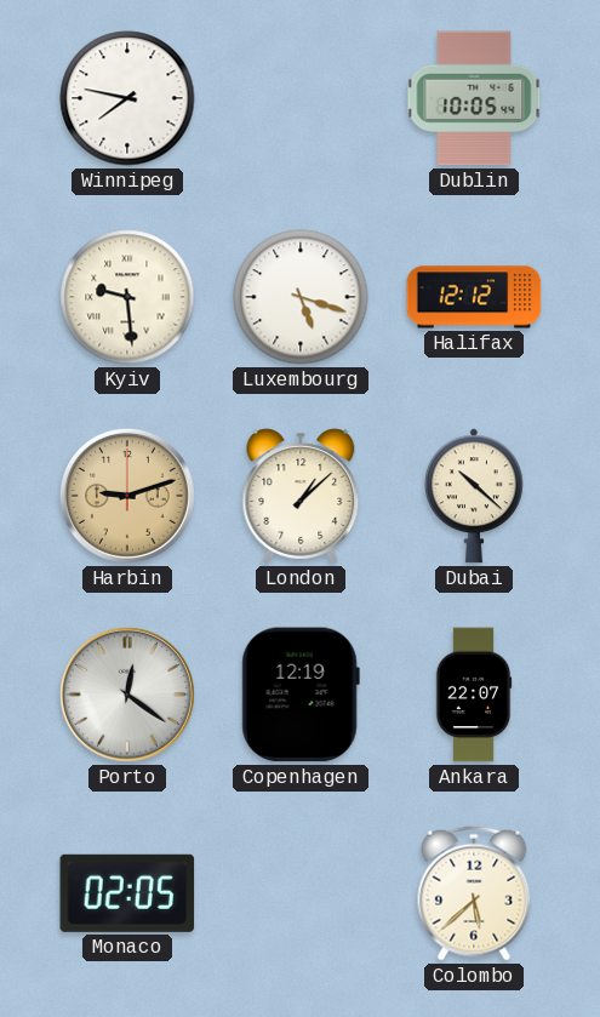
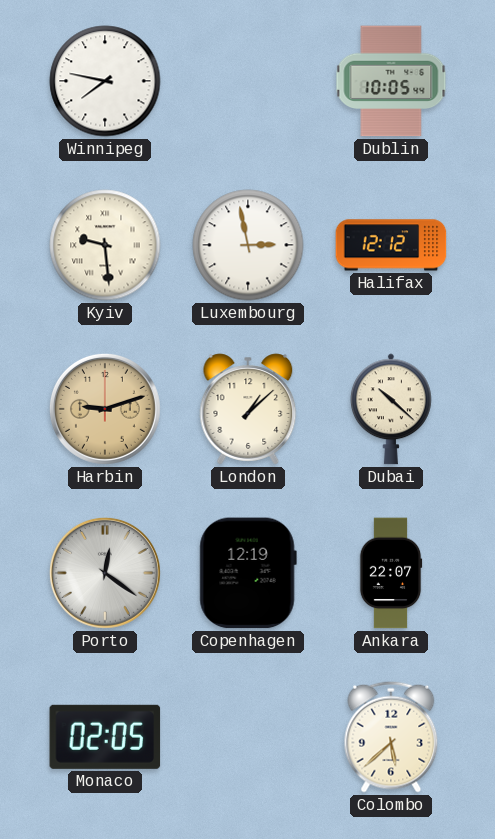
Luxembourg: 5:18 -> 2:58 (248, 245)
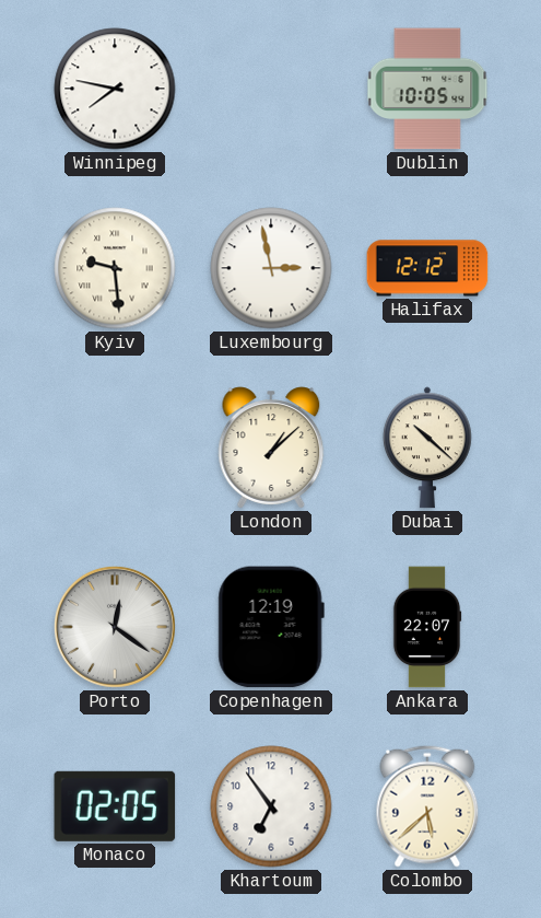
Harbin: 9:12 -> none (105, 409)
Khartoum: none -> 6:54 (271, 806)
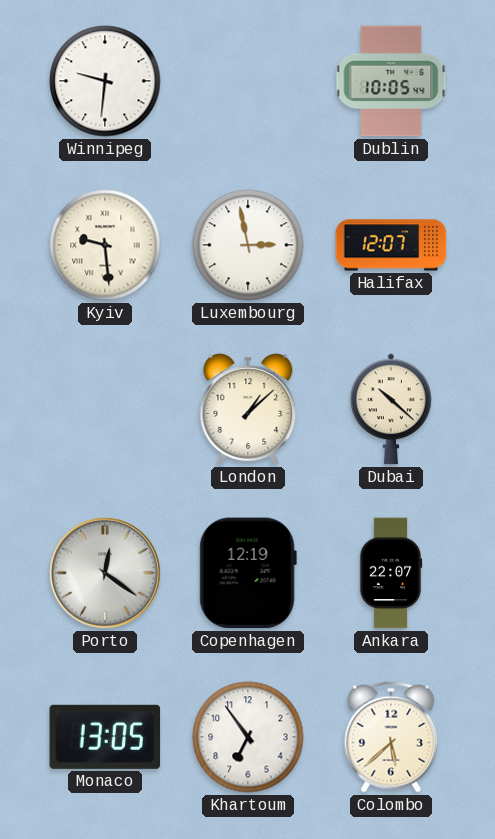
Winnipeg: 7:47 -> 9:31 (105, 81)
Halifax: 12:12 -> 12:07 (391, 245)
Monaco: 02:05 -> 13:05 (105, 737)
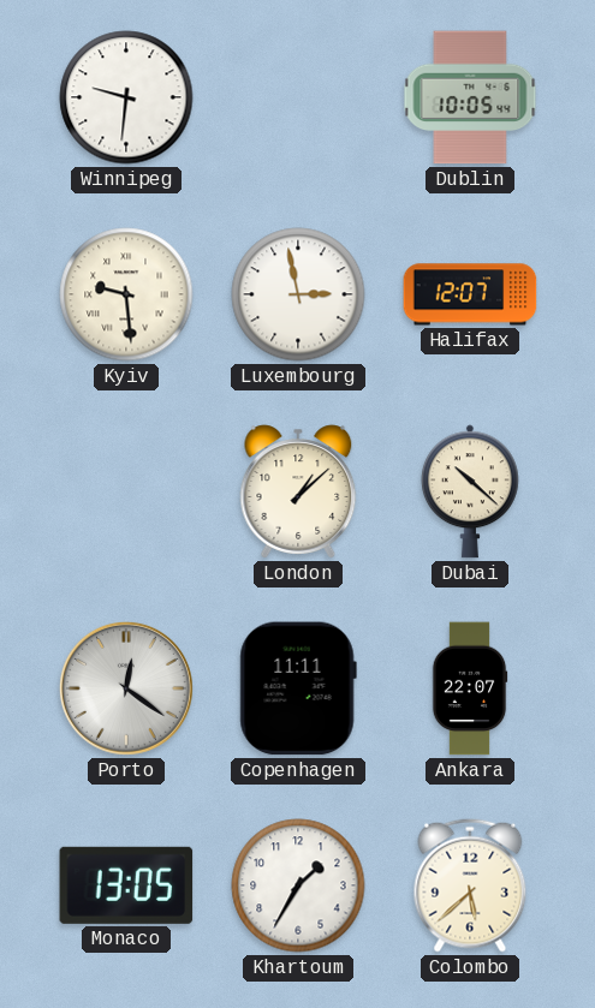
Copenhagen: 12:19 -> 11:11 (298, 688)
Khartoum: 6:54 -> 1:35 (298, 885)
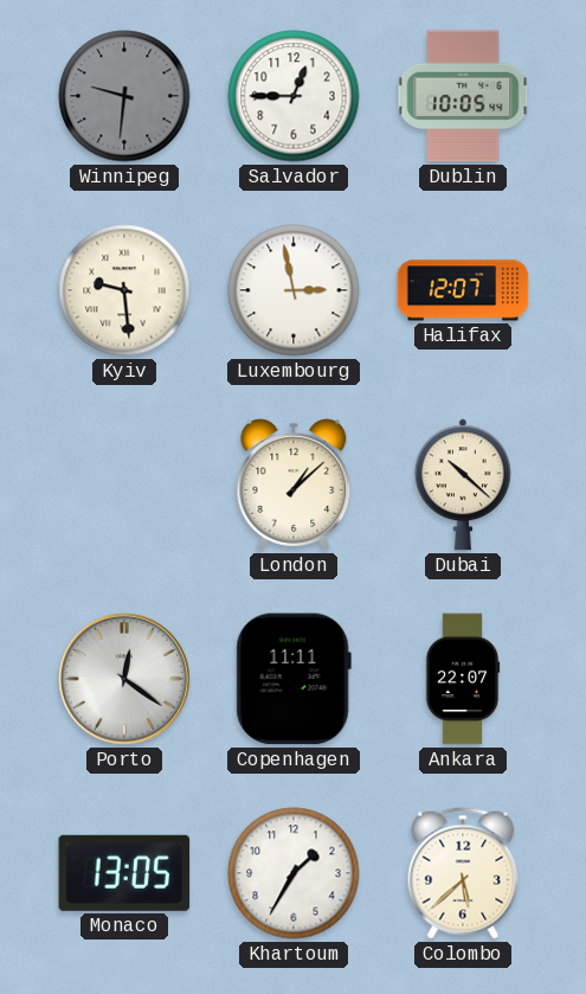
Winnipeg dial: white -> grey (124, 96)
Salvador: none -> 12:45 (294, 96)
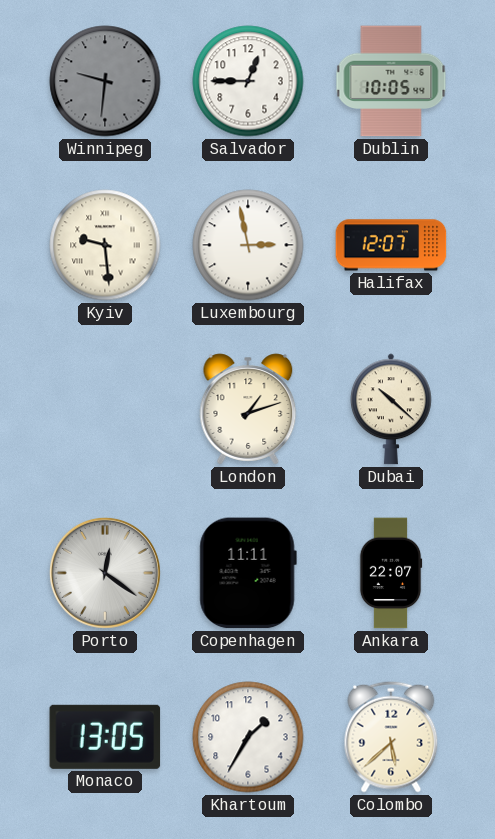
London: 1:08 -> 1:12 (248, 409)
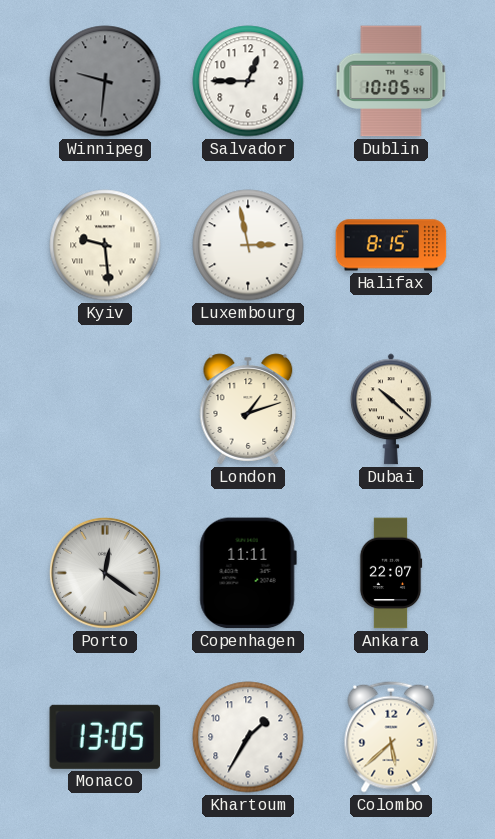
Halifax: 12:07 -> 8:15 (391, 245)
